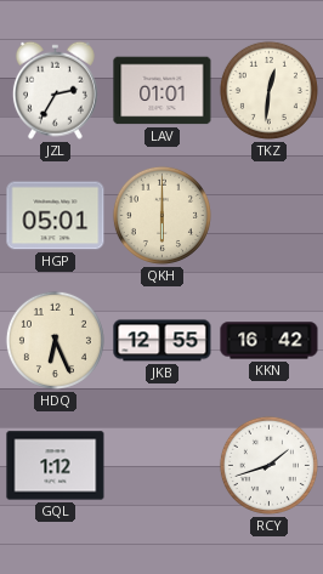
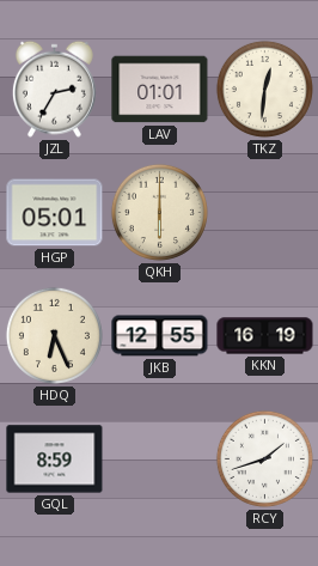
KKN: 16:42 -> 16:19 (265, 336)
GQL: 1:12 -> 8:59 (55, 460)
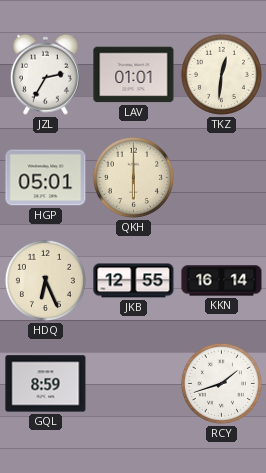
KKN: 16:19 -> 16:14 (222, 281)
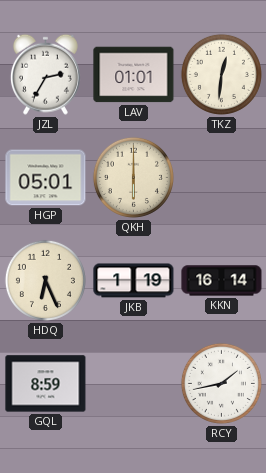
JKB: 12:55 -> 1:19 (134, 281)
RCY: 1:42 -> 1:43 (221, 383)
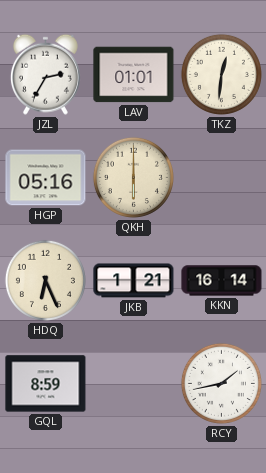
HGP: 05:01 -> 05:16 (46, 178)
JKB: 1:19 -> 1:21 (134, 281)
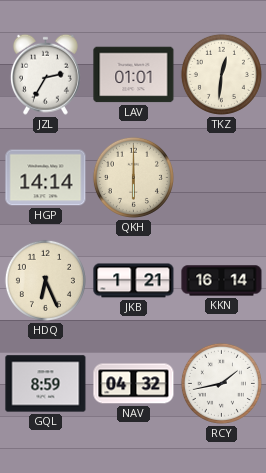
HGP: 05:16 -> 14:14 (46, 178)
NAV: none -> 04:32 (134, 384)
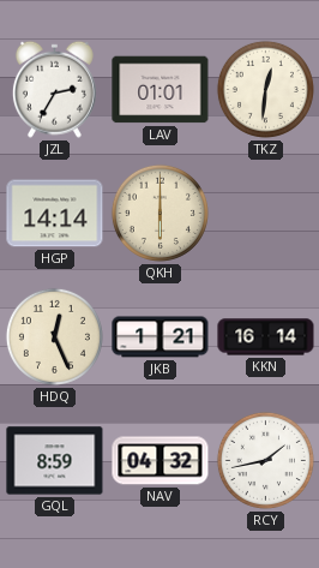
HDQ: 6:26 -> 12:26 (54, 336)
